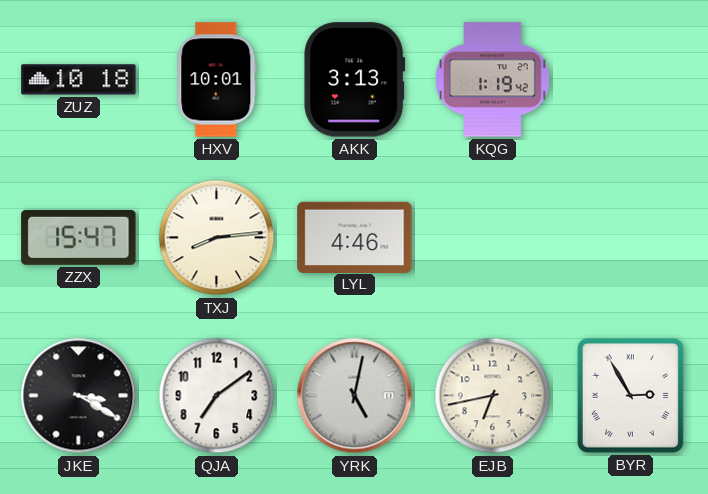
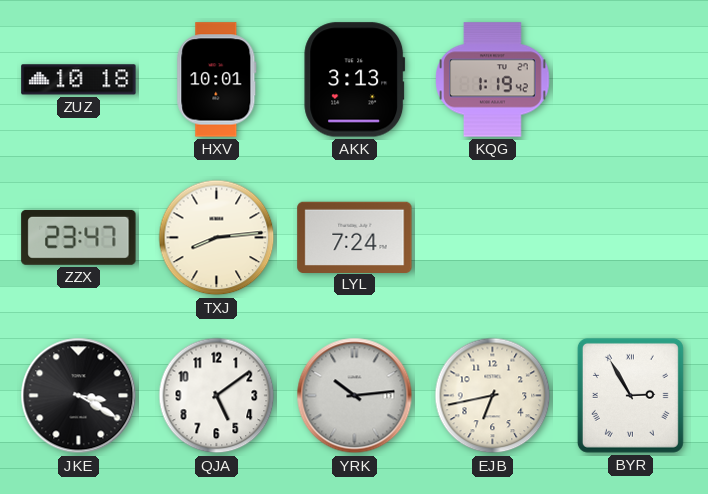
ZZX: 15:47 -> 23:47 (79, 237)
LYL: 4:46 -> 7:24 (355, 237)
QJA: 7:09 -> 5:09 (217, 396)
YRK: 5:02 -> 10:14 (355, 396)
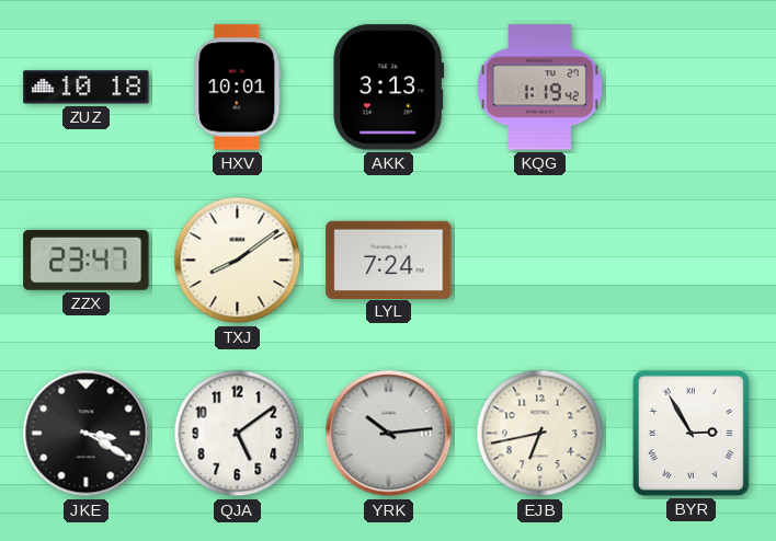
TXJ: 8:14 -> 8:09 (238, 261)
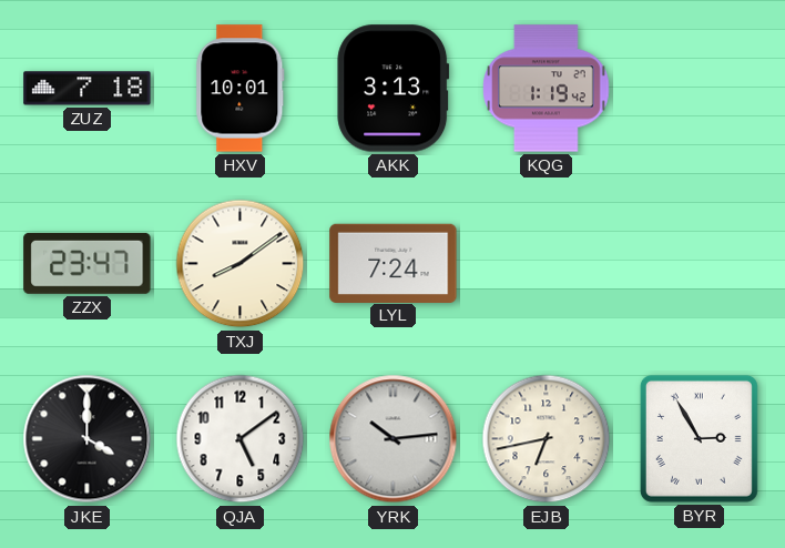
ZUZ: 10:18 -> 7:18 (88, 89)
JKE: 3:20 -> 4:00 (88, 439)
